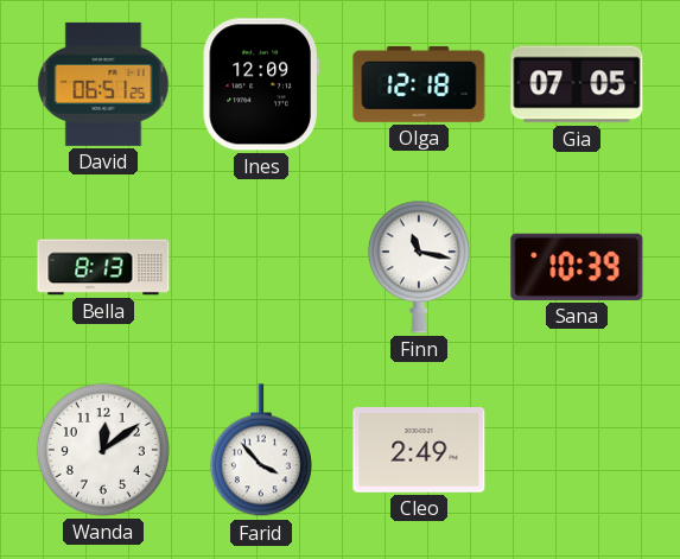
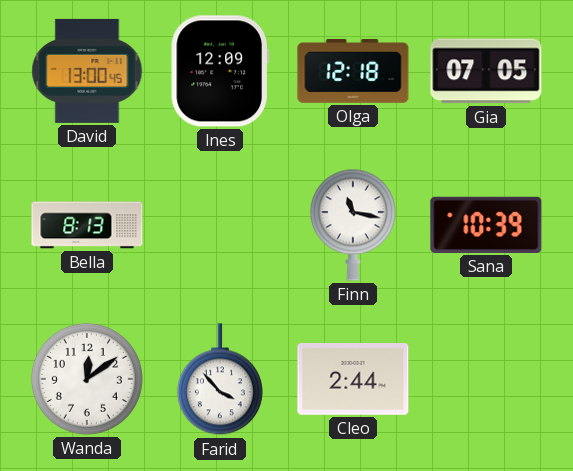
David: 06:51 -> 13:00 (87, 71)
Cleo: 2:49 -> 2:44 (353, 380)
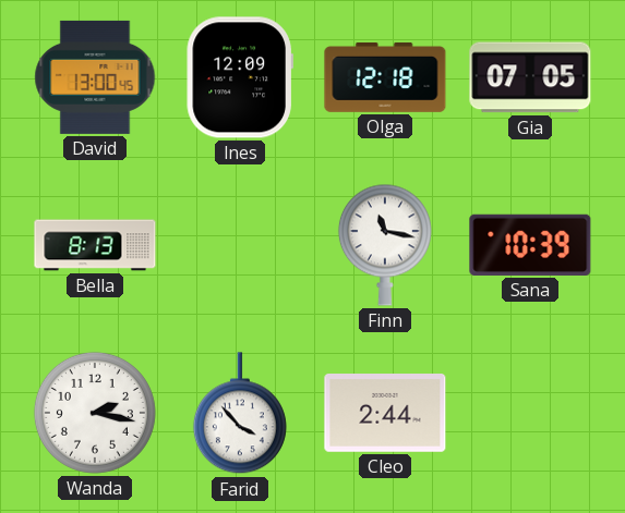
Wanda: 12:09 -> 2:17 (95, 413)
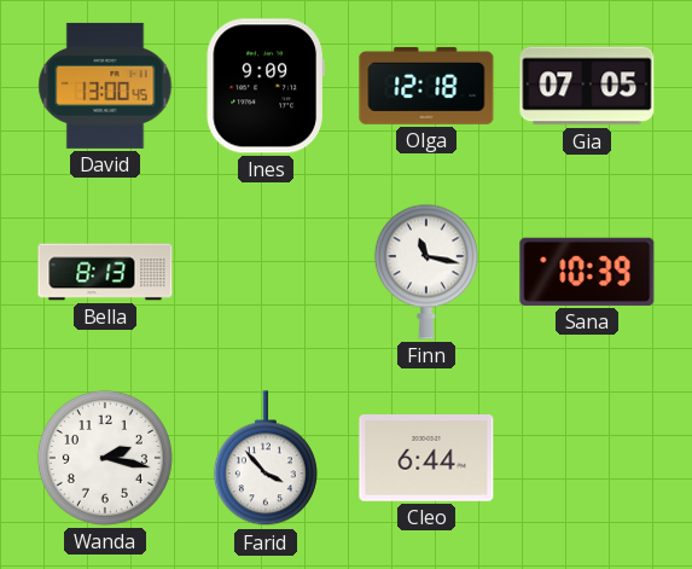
Ines: 12:09 -> 9:09 (266, 86)
Cleo: 2:44 -> 6:44 (426, 459)
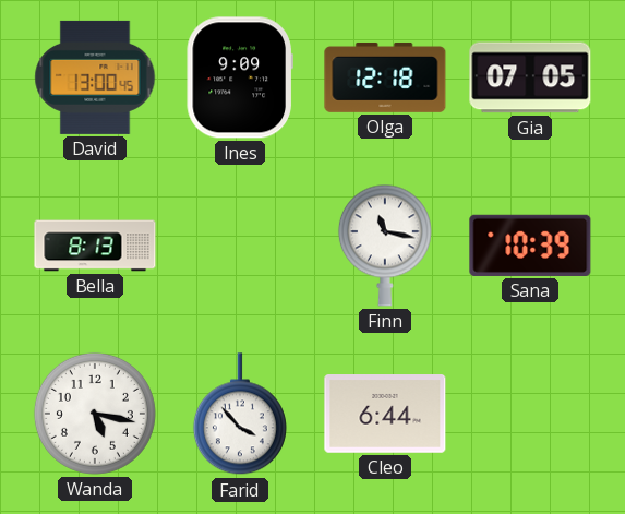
Wanda: 2:17 -> 5:17 (95, 414)
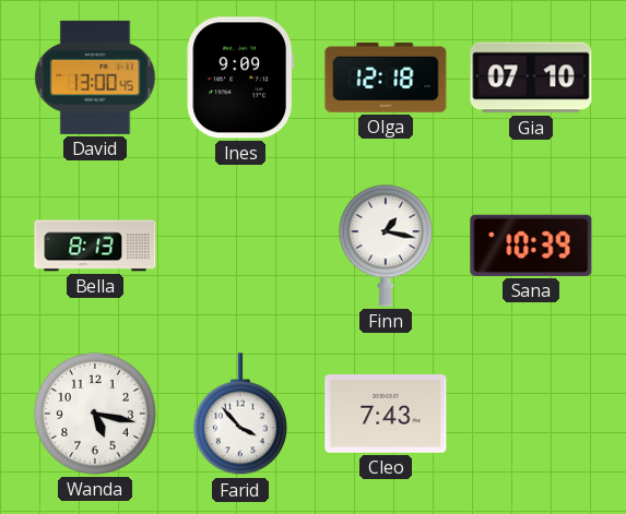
Gia: 07:05 -> 07:10 (531, 77)
Finn: 11:17 -> 1:17 (386, 246)
Cleo: 6:44 -> 7:43 (386, 415)
